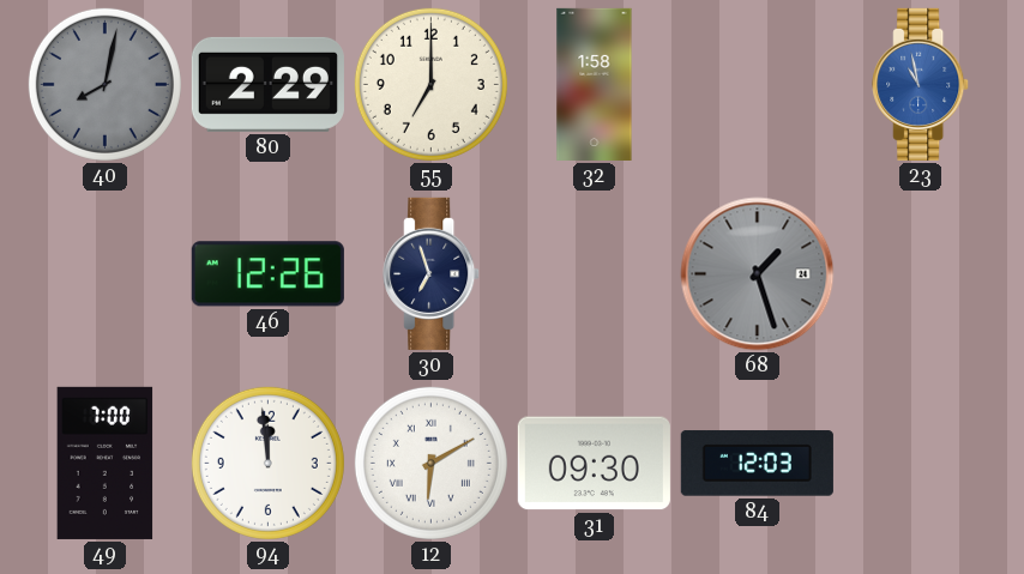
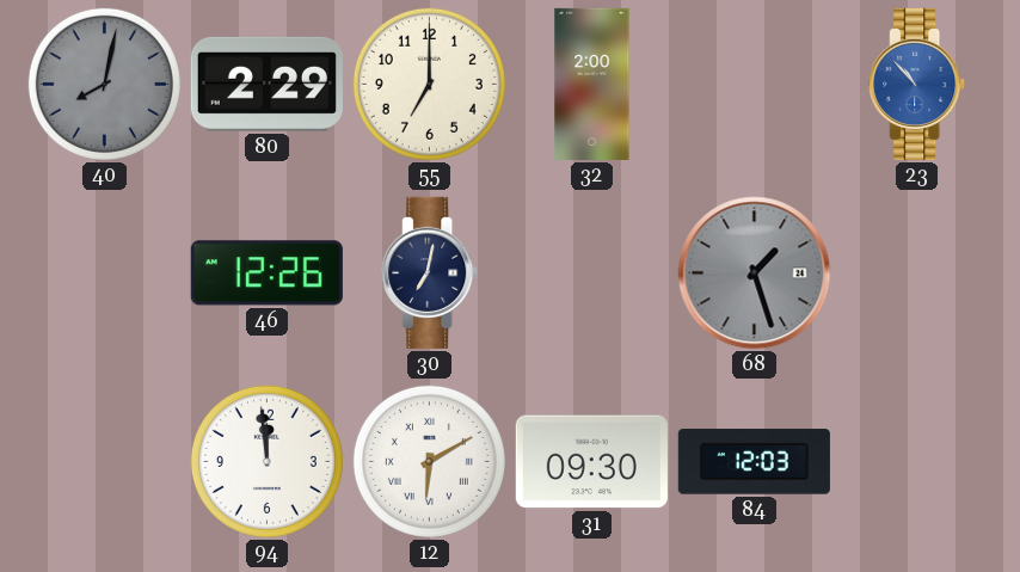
32: 1:58 -> 2:00 (592, 84)
23: 10:58 -> 10:53 (917, 84)
30: 6:57 -> 7:02 (430, 272)
49: 7:00 -> none (106, 463)
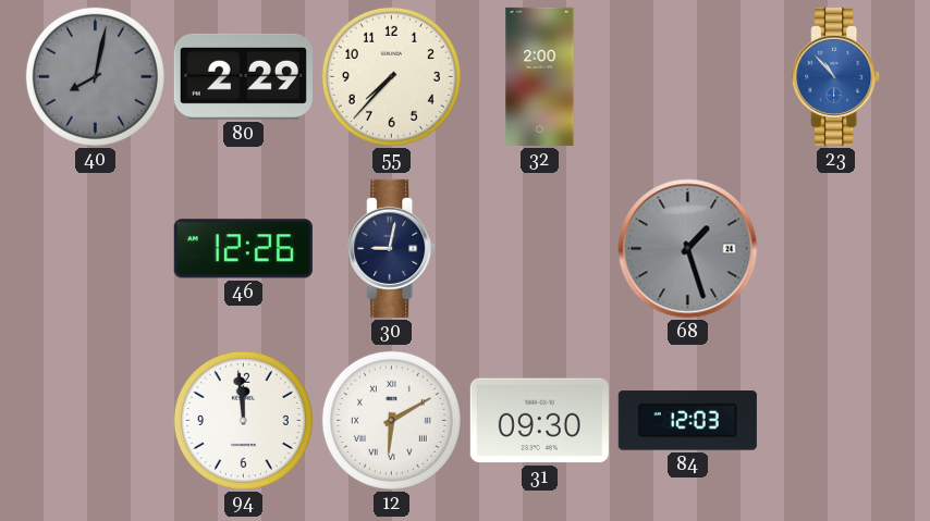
55: 7:00 -> 7:37 (391, 76)
30: 7:02 -> 9:02 (392, 248)
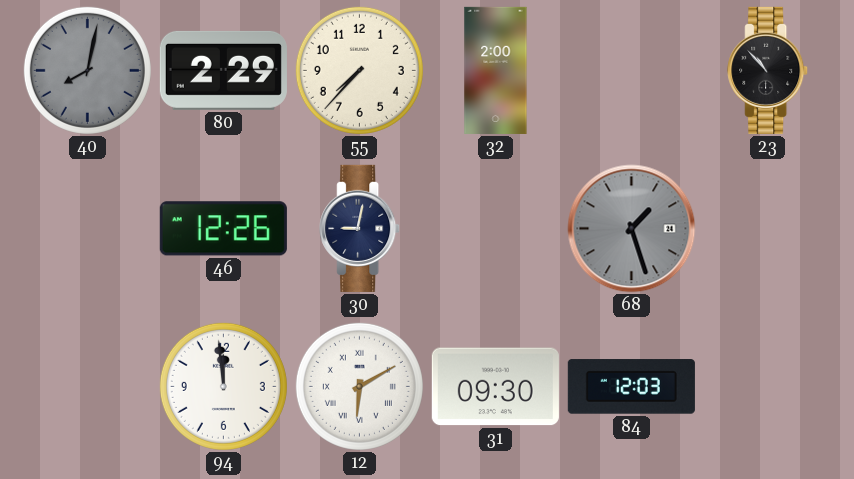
23 dial: blue -> black (768, 70)
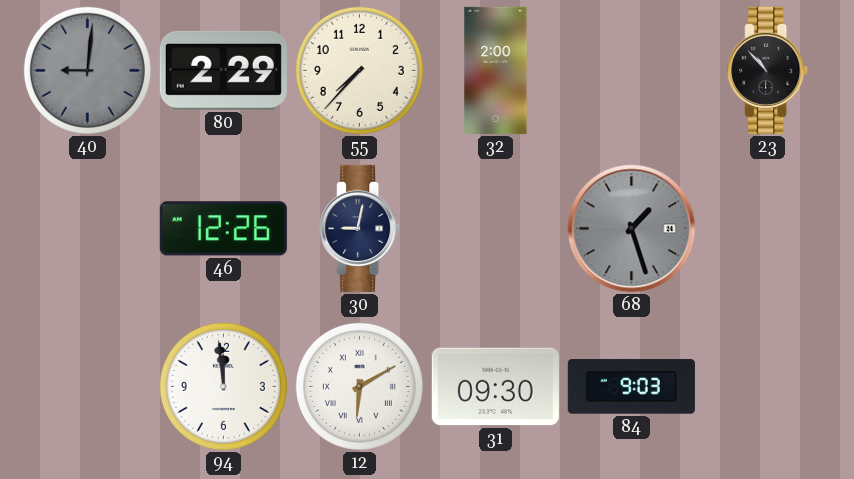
40: 8:02 -> 9:01 (87, 70)
84: 12:03 -> 9:03 (631, 387)
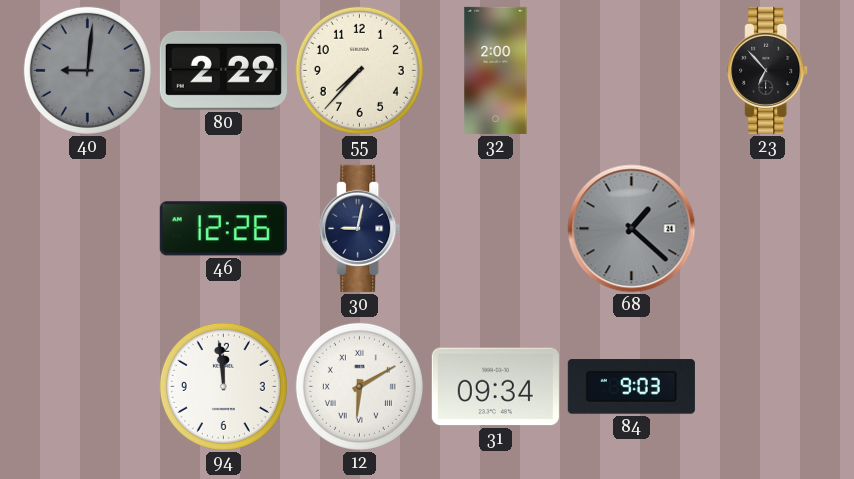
23: 10:53 -> 6:53 (768, 70)
68: 1:27 -> 1:22 (632, 229)
31: 09:30 -> 09:34 (495, 387)
